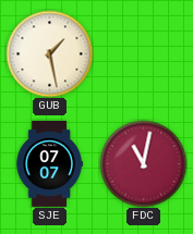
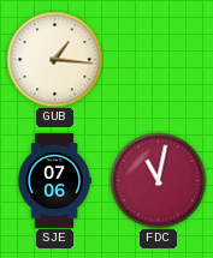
GUB: 1:28 -> 1:16 (54, 59)
SJE: 07:07 -> 07:06 (54, 180)
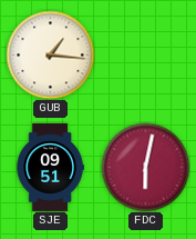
SJE: 07:06 -> 09:51 (50, 167)
FDC: 11:02 -> 6:02 (145, 167)
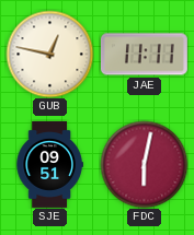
GUB: 1:16 -> 12:47 (49, 54)
JAE: none -> 11:11 (144, 55)
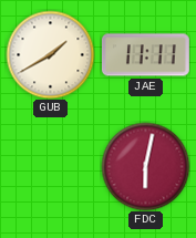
GUB: 12:47 -> 1:40 (50, 54)
SJE: 09:51 -> none (49, 164)
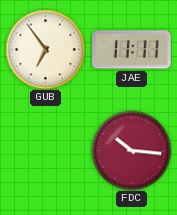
GUB: 1:40 -> 6:54 (45, 49)
FDC: 6:02 -> 10:16 (131, 150)
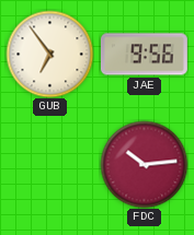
JAE: 11:11 -> 9:56 (144, 55)
FDC: 10:16 -> 10:14 (144, 164)
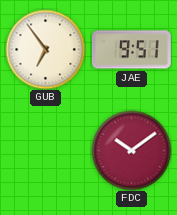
JAE: 9:56 -> 9:51 (131, 50)
FDC: 10:14 -> 10:09 (131, 150)
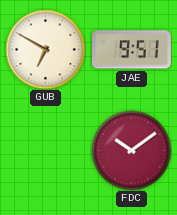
GUB: 6:54 -> 6:50 (45, 49)
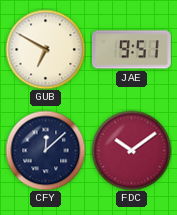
CFY: none -> 12:08 (45, 150)
